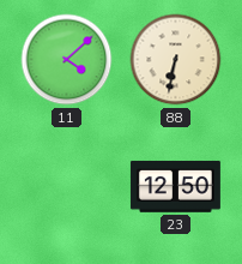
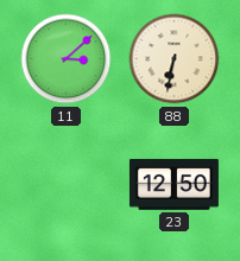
11: 4:08 -> 3:08 (67, 59)
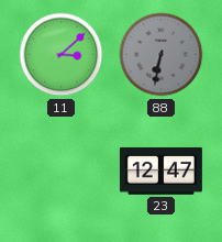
88 dial: cream -> grey (162, 55)
23: 12:50 -> 12:47 (160, 170)
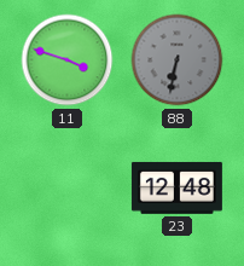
11: 3:08 -> 3:48 (68, 60)
23: 12:47 -> 12:48 (176, 187)
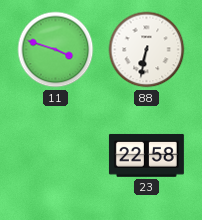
88 dial: grey -> white (147, 50)
23: 12:48 -> 22:58 (146, 155)
